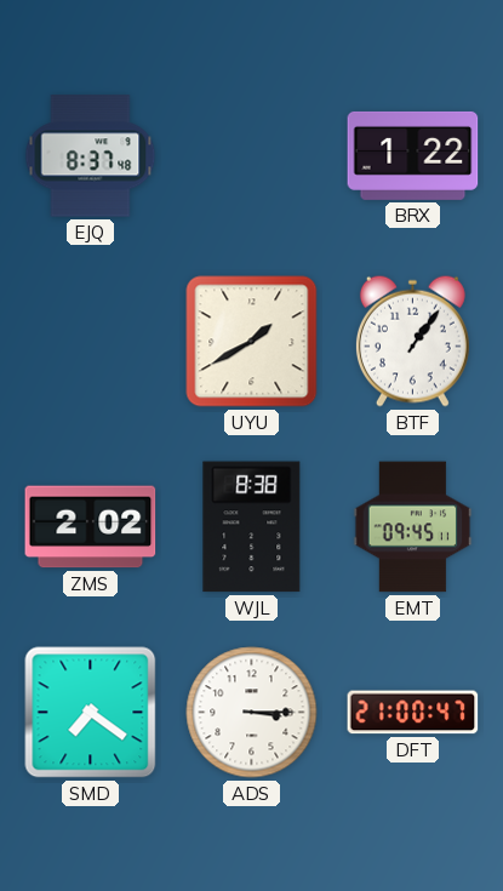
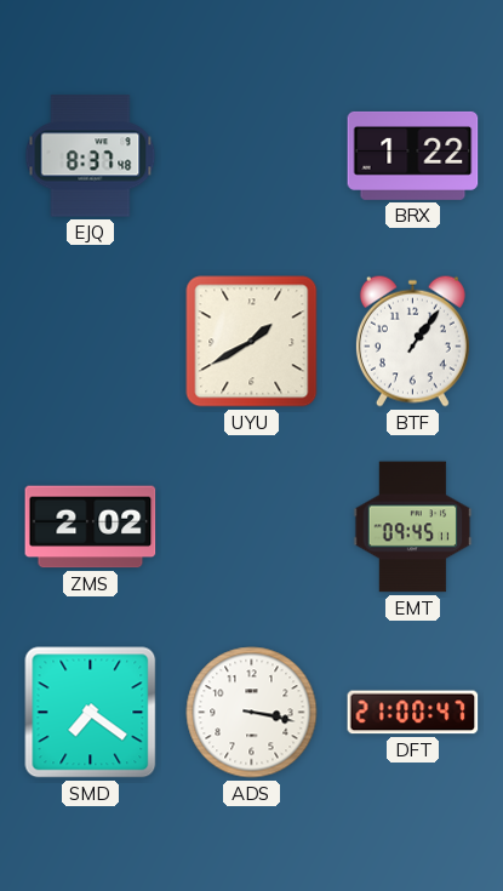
WJL: 8:38 -> none (252, 527)
ADS: 3:15 -> 3:17 (252, 713)
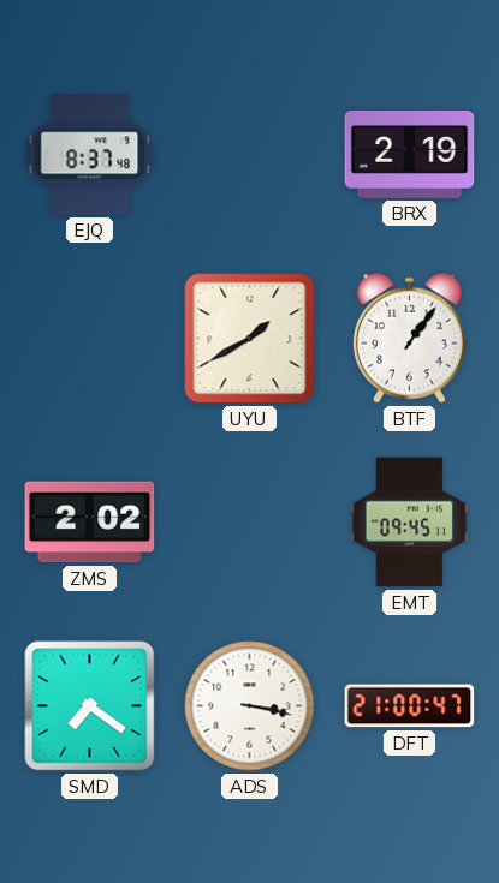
BRX: 1:22 -> 2:19 (410, 154)
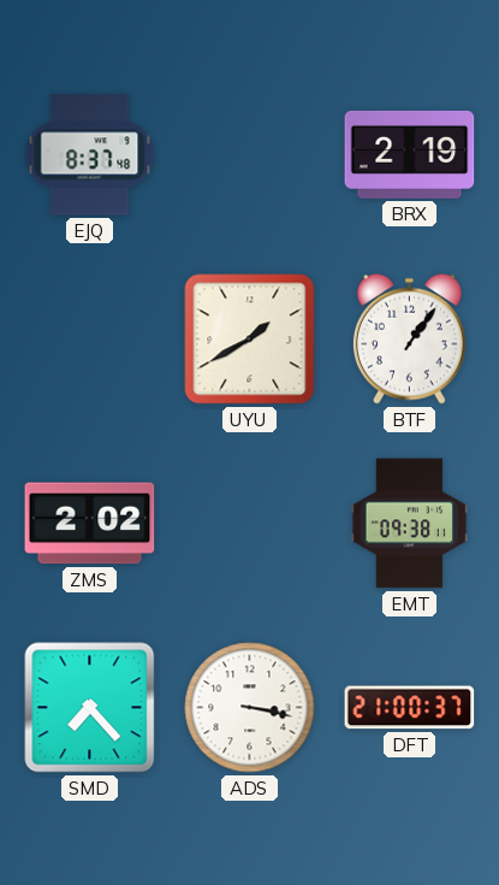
EMT: 09:45 -> 09:38 (410, 524)
SMD: 7:21 -> 7:23 (90, 708)
DFT: 21:00:47 -> 21:00:37 (410, 708)
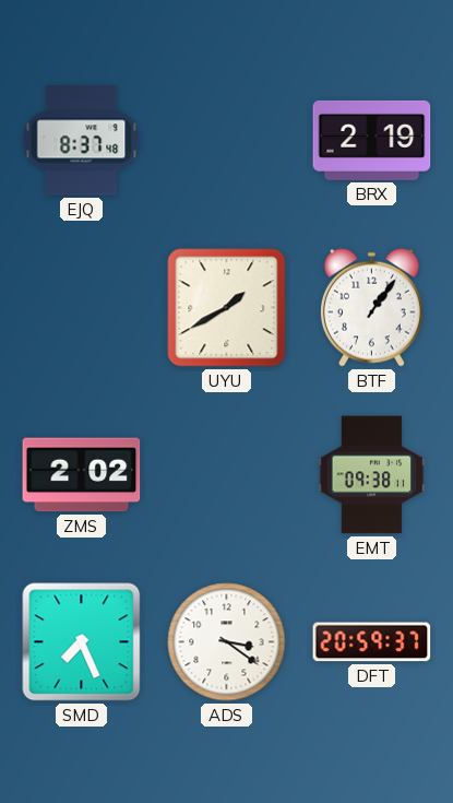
SMD: 7:23 -> 7:26 (82, 642)
ADS: 3:17 -> 3:21 (227, 642)
DFT: 21:00 -> 20:59 (372, 642)
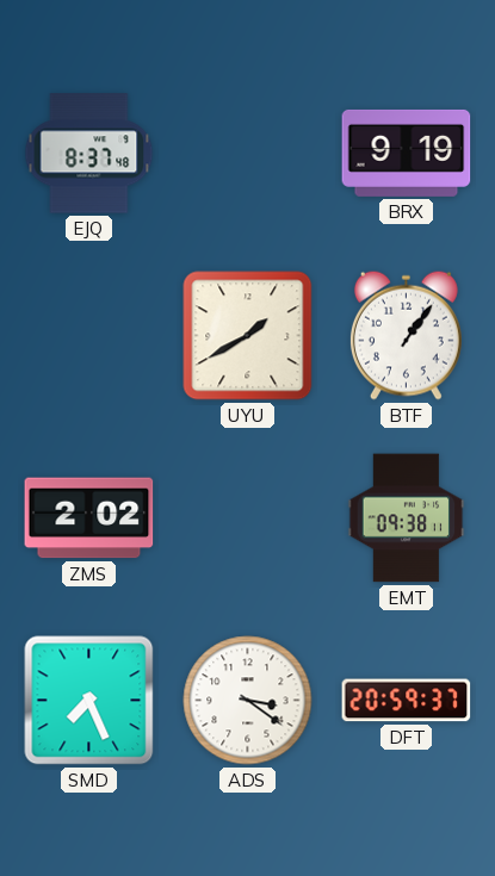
BRX: 2:19 -> 9:19 (407, 153)
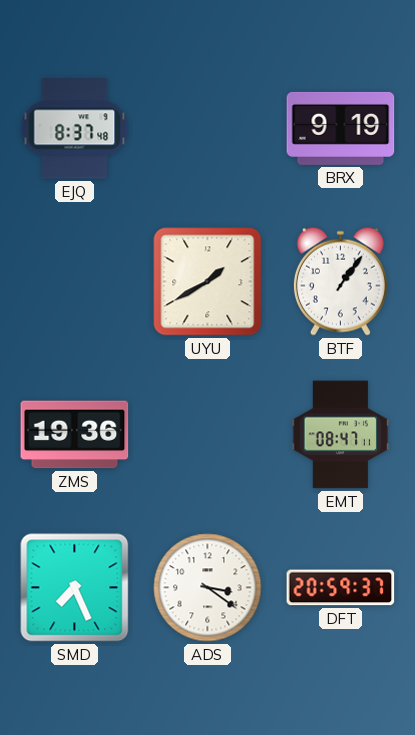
ZMS: 2:02 -> 19:36 (75, 435)
EMT: 09:38 -> 08:47 (341, 435)
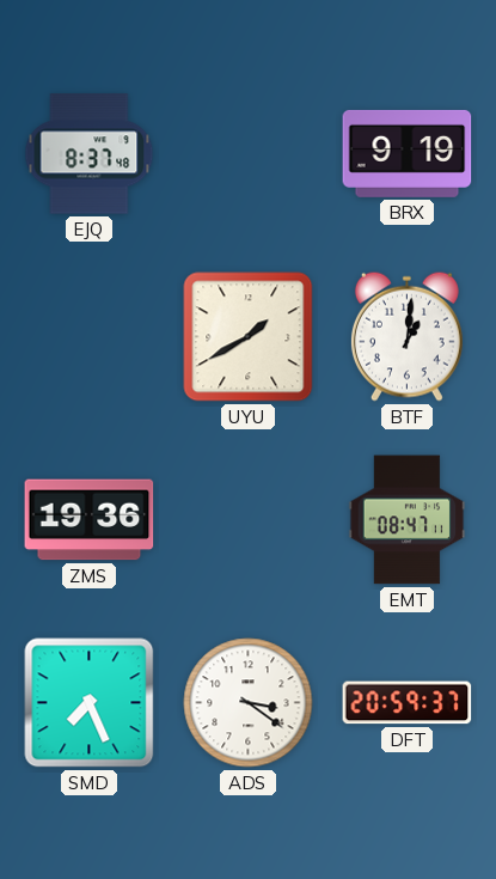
BTF: 1:06 -> 1:01 (406, 336)
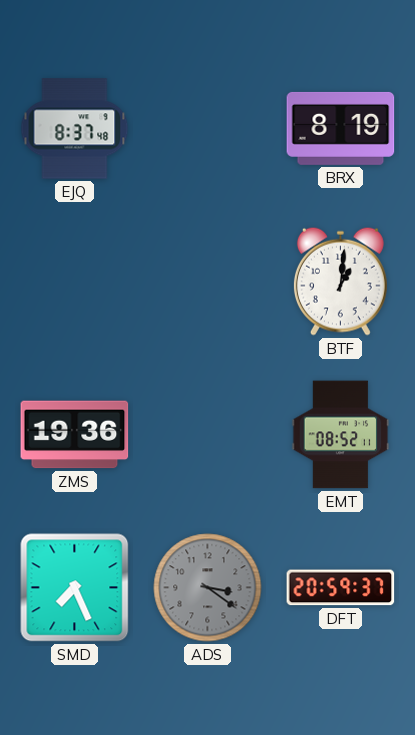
BRX: 9:19 -> 8:19 (341, 128)
UYU: 1:40 -> none (249, 337)
EMT: 08:47 -> 08:52 (341, 435)
ADS dial: white -> grey (208, 588)
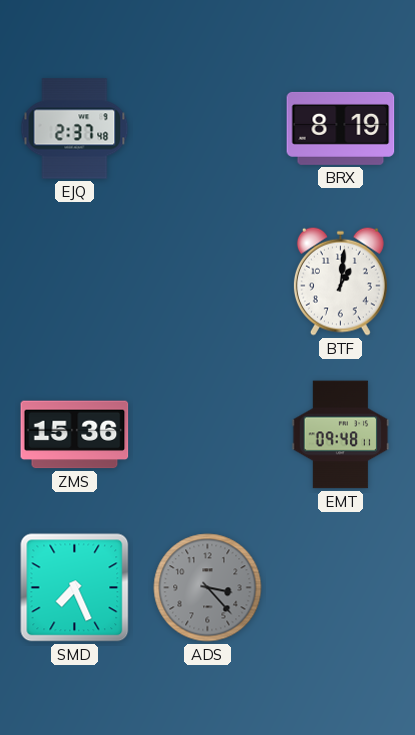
EJQ: 8:37 -> 2:37 (75, 129)
ZMS: 19:36 -> 15:36 (75, 435)
EMT: 08:52 -> 09:48 (341, 435)
ADS: 3:21 -> 3:23 (208, 588)
DFT: 20:59 -> none (341, 588)
